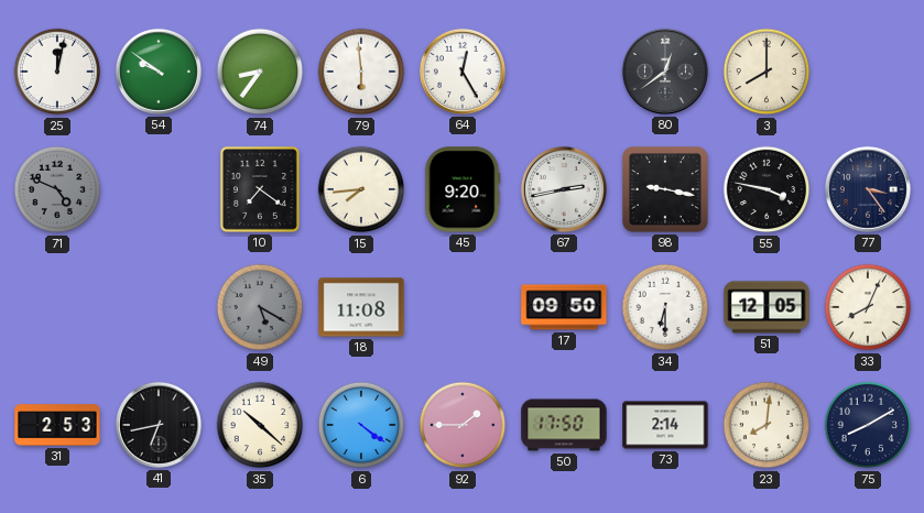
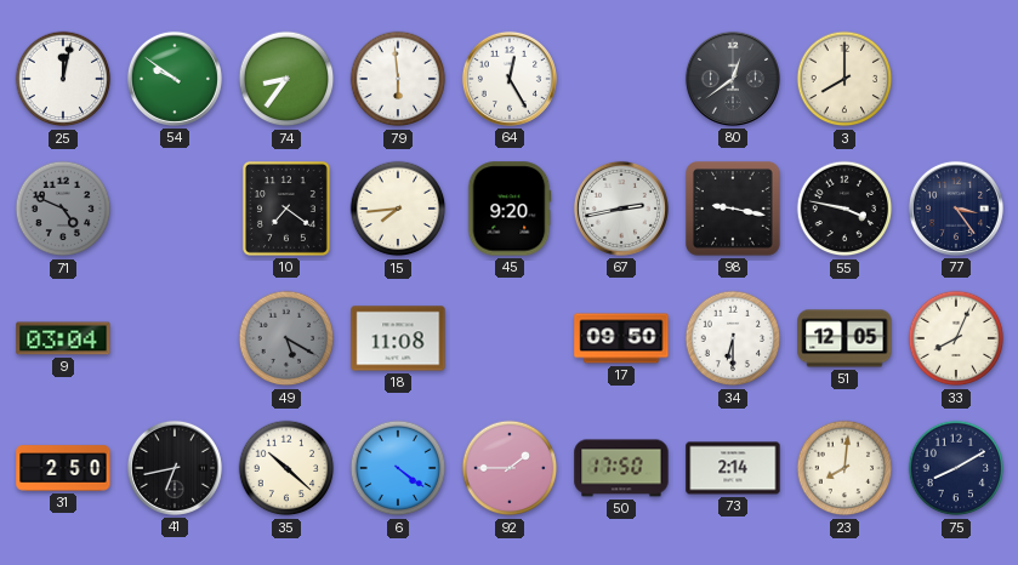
9: none -> 03:04 (63, 338)
31: 2:53 -> 2:50 (63, 468)
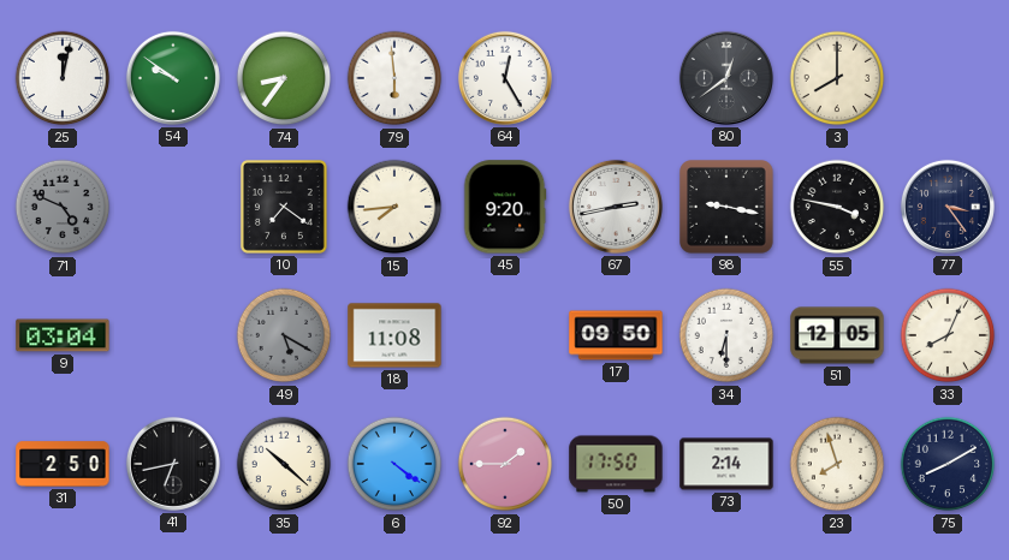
23: 8:01 -> 7:57 (837, 464)
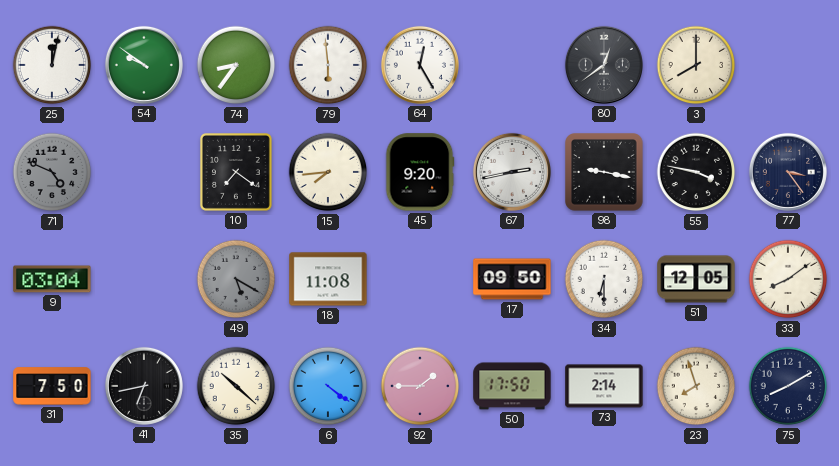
33: 8:04 -> 8:09 (788, 279)
31: 2:50 -> 7:50 (52, 386)
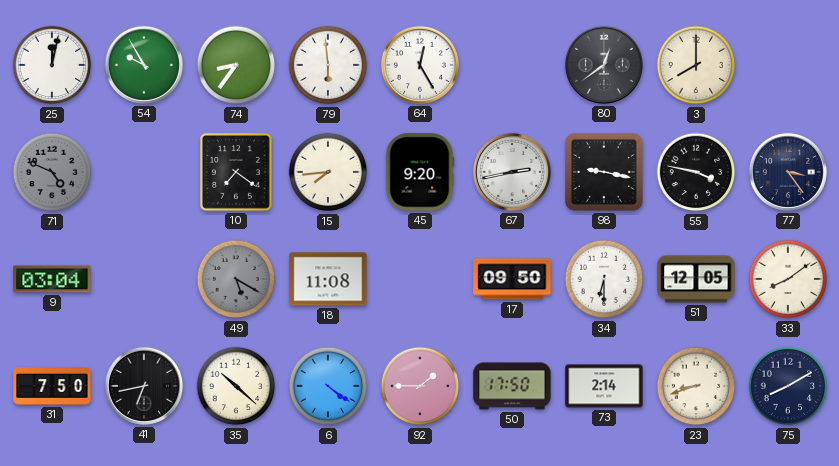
54: 9:51 -> 9:55 (144, 65)
23: 7:57 -> 8:42 (696, 386)
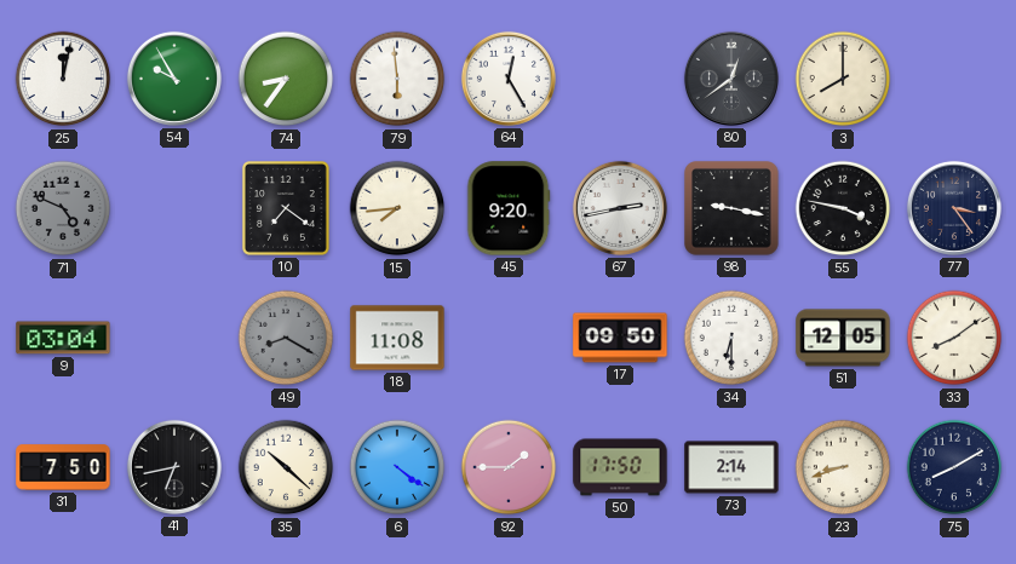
49: 5:20 -> 8:20 (286, 338)
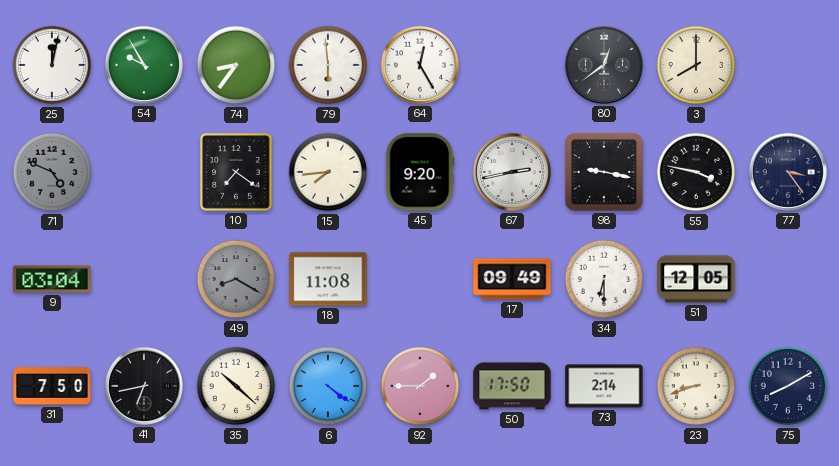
17: 09:50 -> 09:49 (512, 279)
33: 8:09 -> none (954, 338)
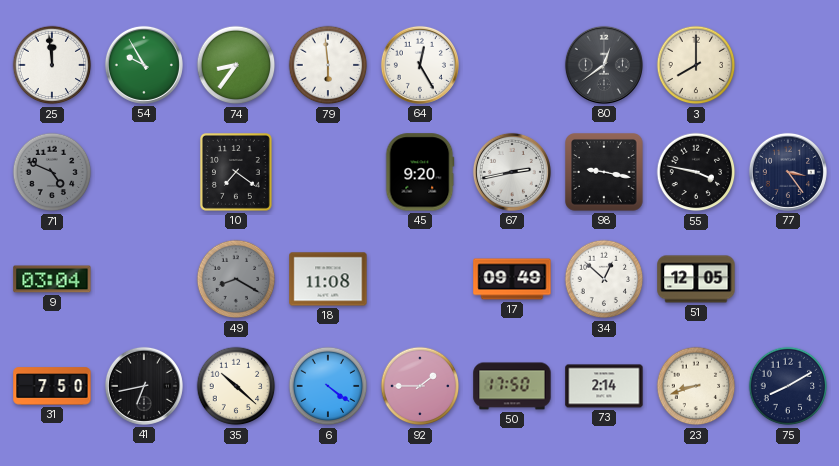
25: 12:02 -> 11:59 (52, 65)
15: 7:44 -> none (328, 172)
34: 6:30 -> 12:52 (604, 279)
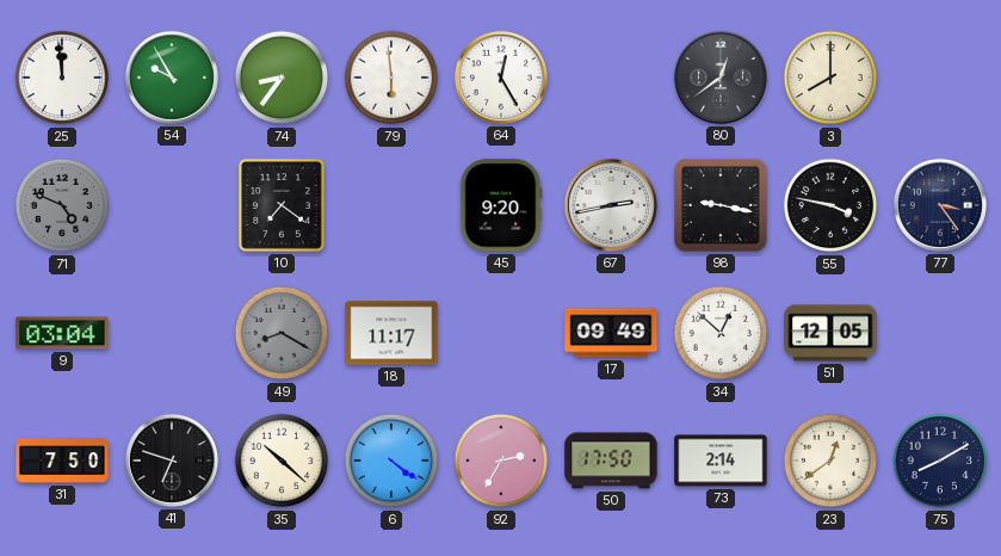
18: 11:08 -> 11:17 (391, 333)
41: 6:43 -> 6:48 (172, 461)
92: 1:45 -> 2:35 (501, 461)
23: 8:42 -> 12:39 (830, 461)
